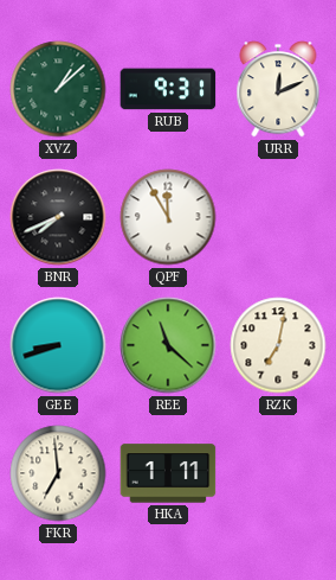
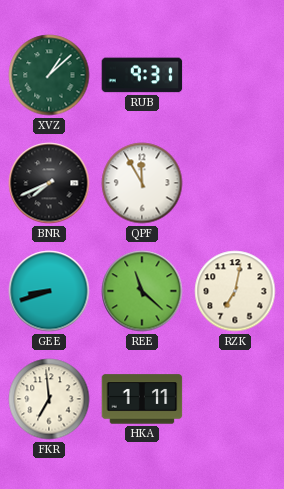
URR: 12:11 -> none (278, 89)
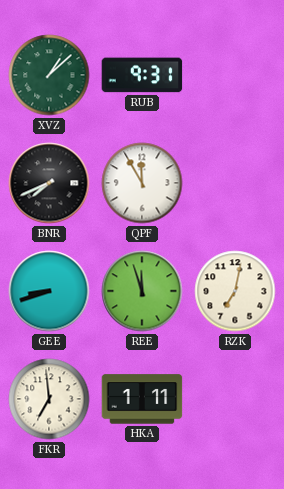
REE: 11:22 -> 11:57 (142, 291)
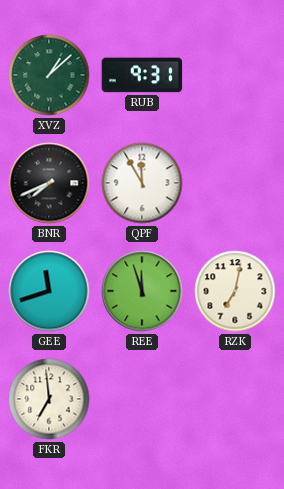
GEE: 8:42 -> 11:42 (49, 291)
HKA: 1:11 -> none (142, 399)
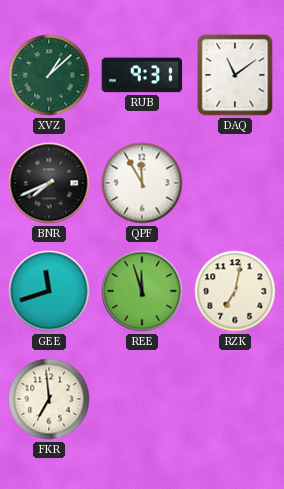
DAQ: none -> 11:09 (235, 75)
